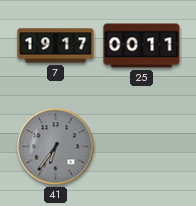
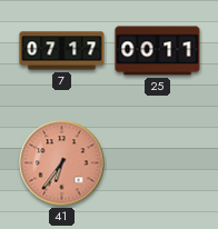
7: 19:17 -> 07:17 (62, 51)
41 dial: grey -> salmon (62, 163)
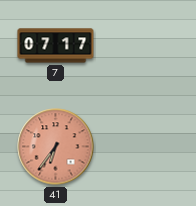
25: 00:11 -> none (158, 51)
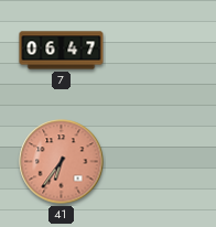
7: 07:17 -> 06:47 (62, 51)
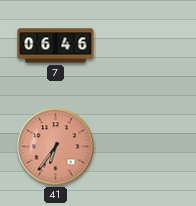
7: 06:47 -> 06:46 (56, 46)
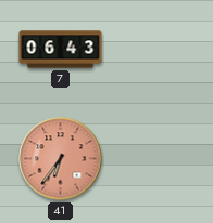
7: 06:46 -> 06:43 (61, 50)
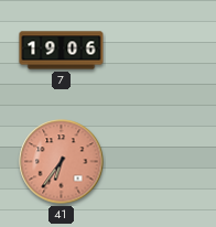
7: 06:43 -> 19:06 (62, 51)
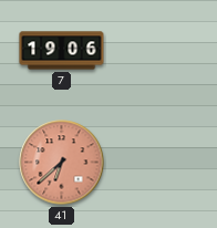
41: 6:36 -> 6:38 (62, 163)
